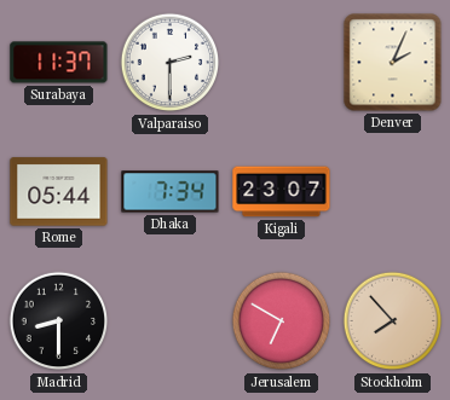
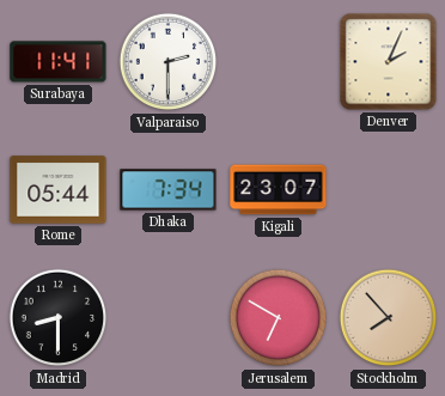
Surabaya: 11:37 -> 11:41 (59, 62)
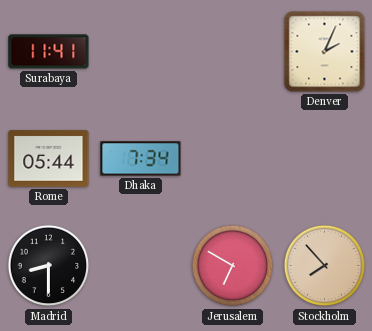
Valparaiso: 2:30 -> none (169, 62)
Kigali: 23:07 -> none (279, 190)
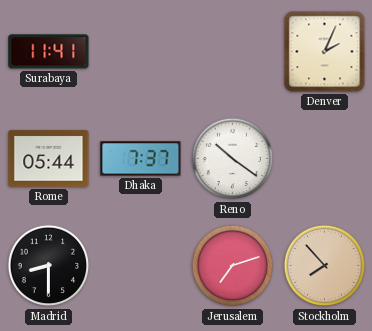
Dhaka: 7:34 -> 7:37 (141, 159)
Reno: none -> 10:21 (233, 159)
Jerusalem: 6:50 -> 7:12 (233, 266)
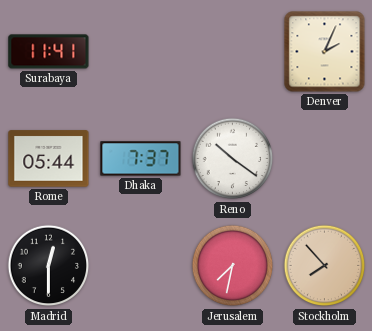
Madrid: 8:30 -> 12:30 (49, 266)
Jerusalem: 7:12 -> 7:32 (233, 266)
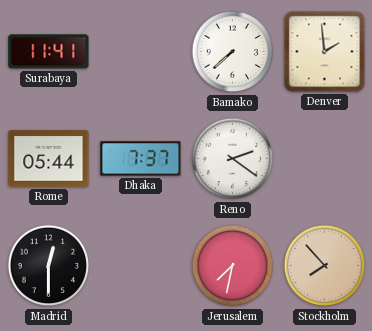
Bamako: none -> 7:38 (233, 52)
Denver: 2:04 -> 1:59 (325, 52)
Reno: 10:21 -> 2:21 (233, 159)
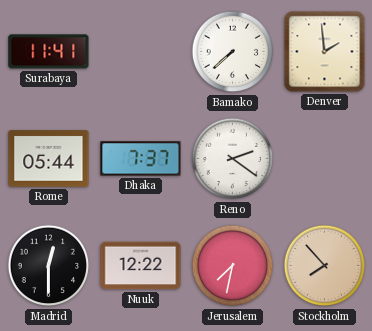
Nuuk: none -> 12:22 (141, 266)
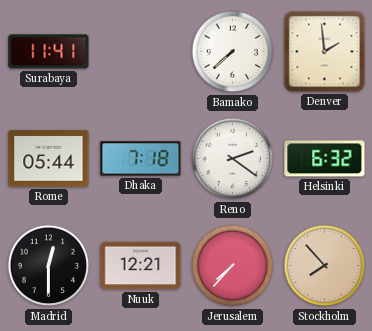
Dhaka: 7:37 -> 7:18 (141, 159)
Helsinki: none -> 6:32 (325, 159)
Nuuk: 12:22 -> 12:21 (141, 266)
Jerusalem: 7:32 -> 7:37 (233, 266)
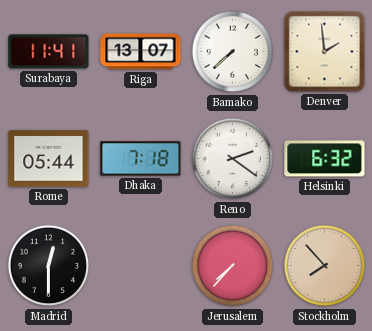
Riga: none -> 13:07 (141, 52)
Nuuk: 12:21 -> none (141, 266)
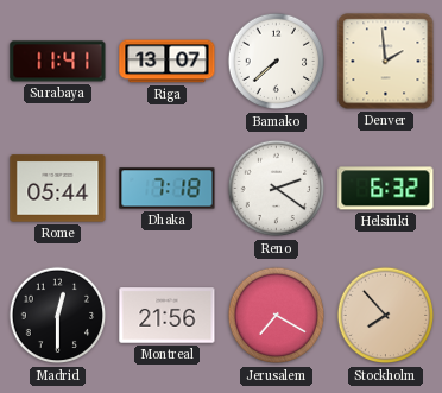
Montreal: none -> 21:56 (168, 316)
Jerusalem: 7:37 -> 7:20 (277, 316)
